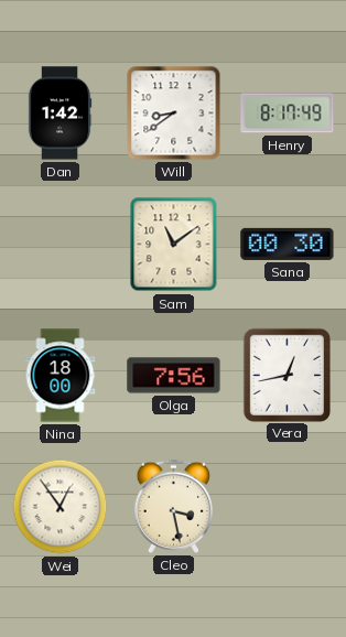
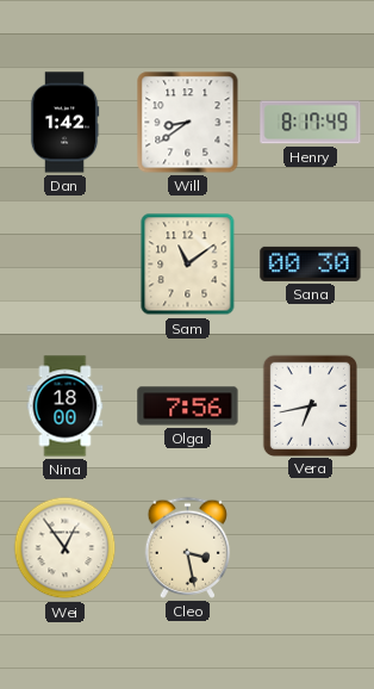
Vera: 12:43 -> 6:43 (310, 405)
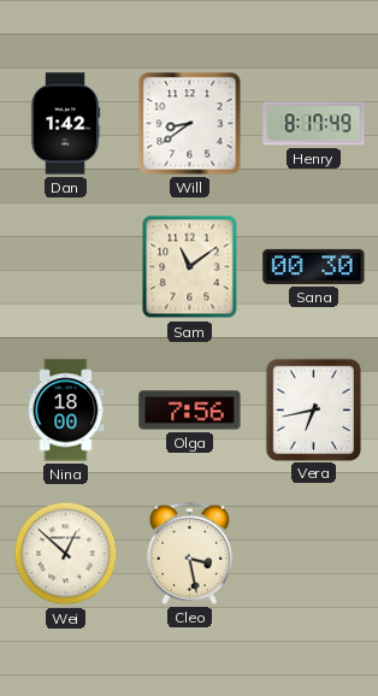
Wei: 12:54 -> 12:52 (66, 554)
